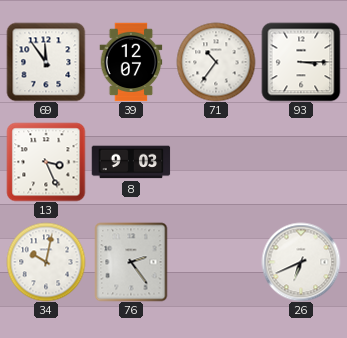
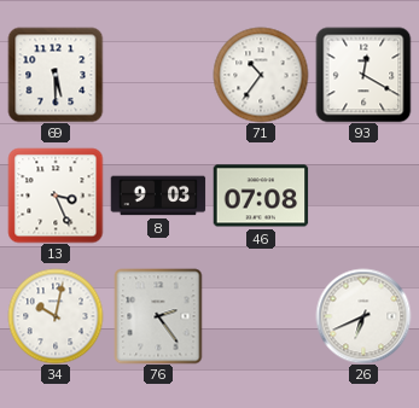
69: 11:54 -> 5:30 (56, 75)
39: 12:07 -> none (131, 62)
93: 3:15 -> 12:20 (363, 75)
46: none -> 07:08 (261, 196)
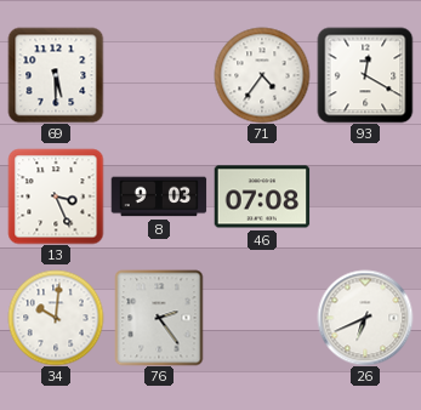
71: 10:36 -> 4:36 (262, 75)
34: 10:02 -> 10:01 (56, 318)
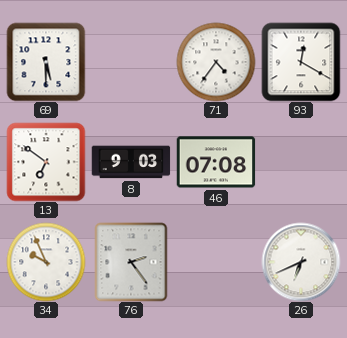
13: 3:26 -> 6:51 (46, 162)
34: 10:01 -> 9:56 (46, 262)
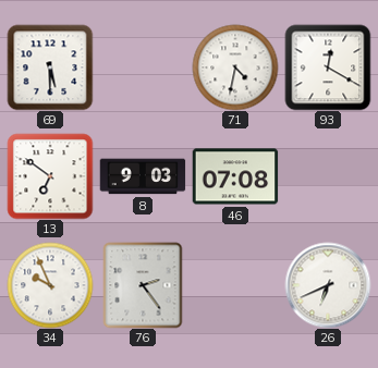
71: 4:36 -> 4:32 (235, 68)
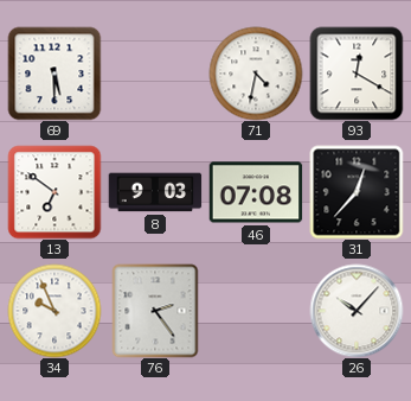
31: none -> 12:37 (357, 192)
26: 6:41 -> 10:07 (357, 311)
